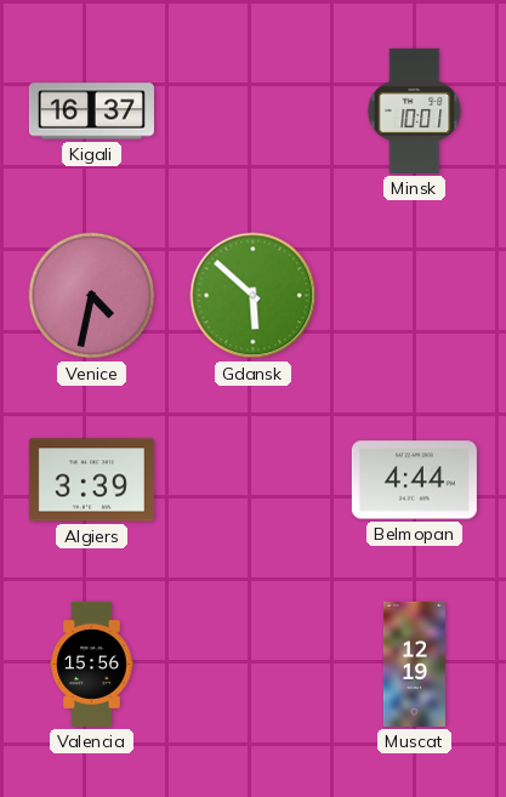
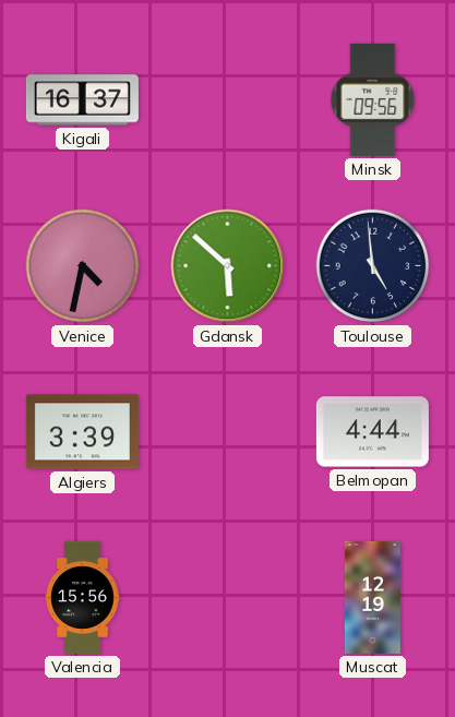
Minsk: 10:01 -> 09:56 (373, 99)
Toulouse: none -> 4:59 (373, 266)
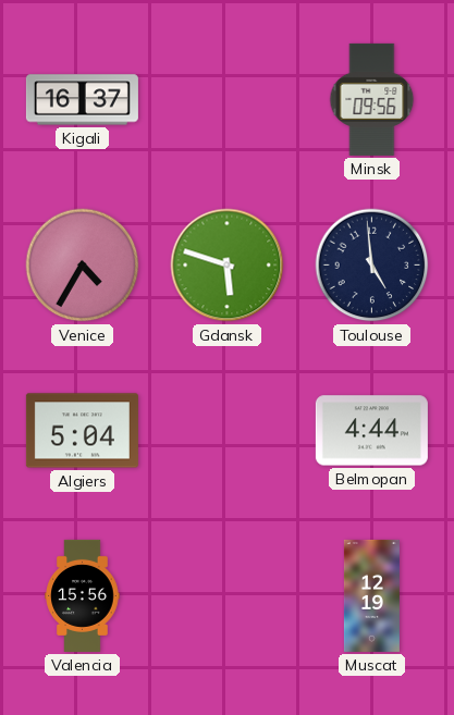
Venice: 4:32 -> 4:35 (83, 266)
Gdansk: 5:52 -> 5:48 (228, 266)
Algiers: 3:39 -> 5:04 (82, 431)
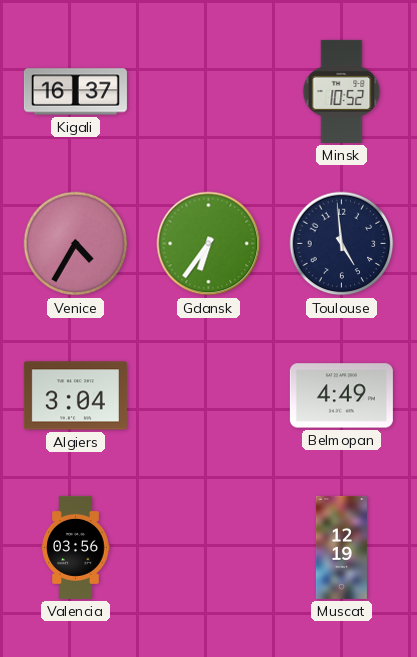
Minsk: 09:56 -> 10:52 (342, 91)
Gdansk: 5:48 -> 6:36 (209, 244)
Algiers: 5:04 -> 3:04 (75, 396)
Belmopan: 4:44 -> 4:49 (341, 396)
Valencia: 15:56 -> 03:56 (76, 547)
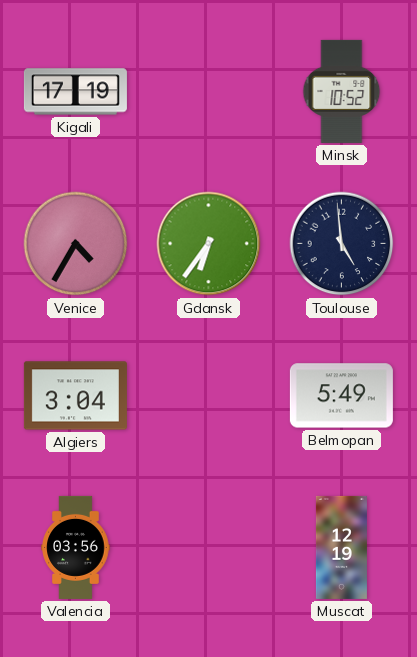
Kigali: 16:37 -> 17:19 (75, 92)
Belmopan: 4:49 -> 5:49 (341, 396)
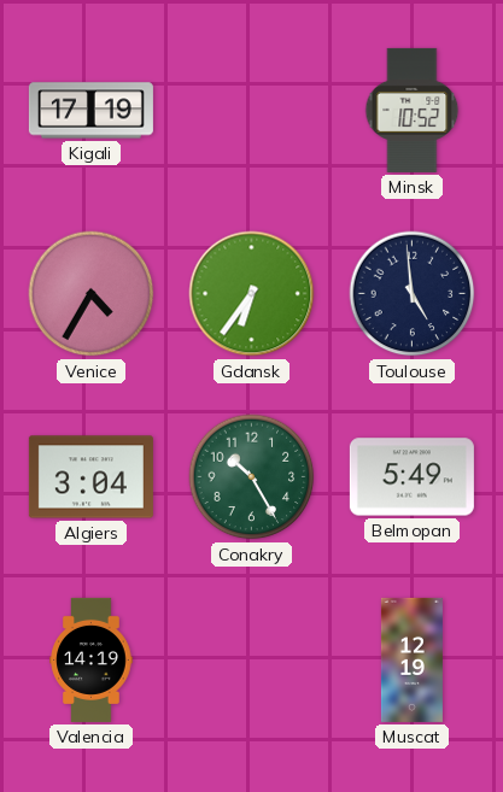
Conakry: none -> 10:25 (252, 477)
Valencia: 03:56 -> 14:19 (92, 659)
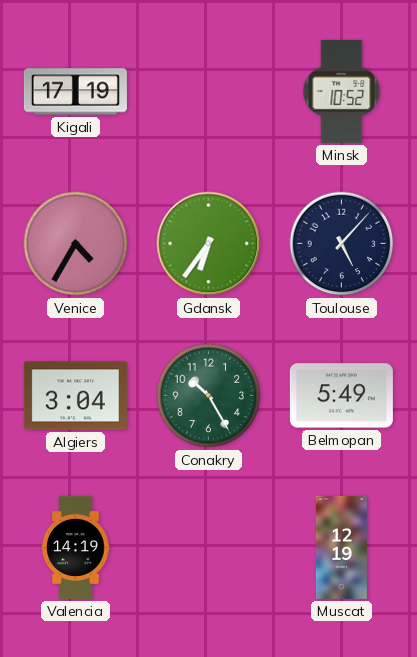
Toulouse: 4:59 -> 5:07 (342, 244)
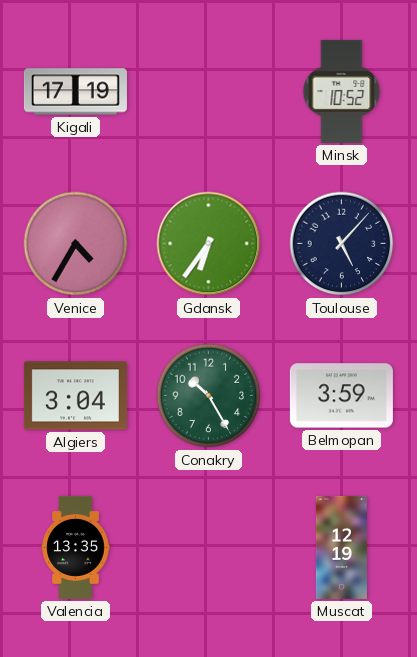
Belmopan: 5:49 -> 3:59 (341, 396)
Valencia: 14:19 -> 13:35 (76, 547)
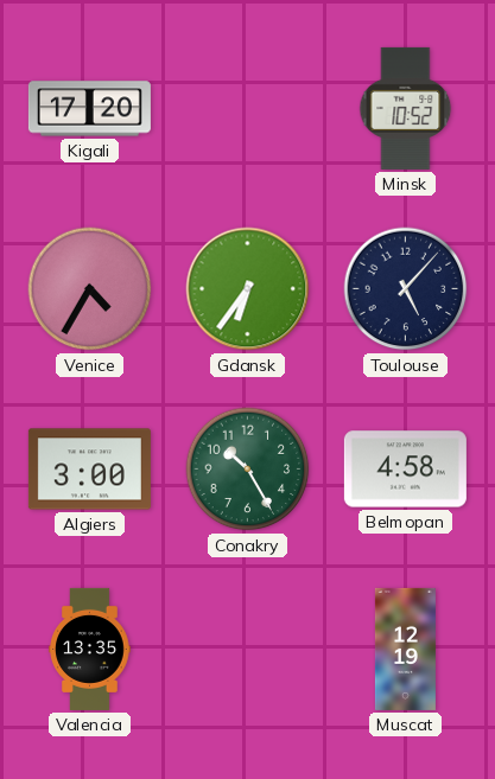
Kigali: 17:19 -> 17:20 (89, 109)
Algiers: 3:04 -> 3:00 (89, 470)
Belmopan: 3:59 -> 4:58 (405, 470)
